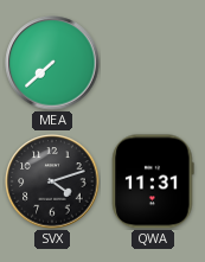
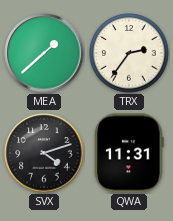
MEA: 7:38 -> 1:38 (44, 53)
TRX: none -> 2:36 (129, 53)
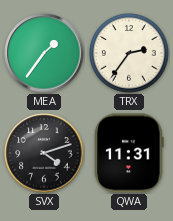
MEA: 1:38 -> 1:36 (44, 53)
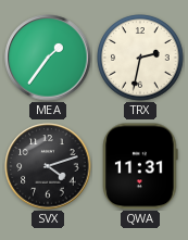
TRX: 2:36 -> 2:32 (140, 58)
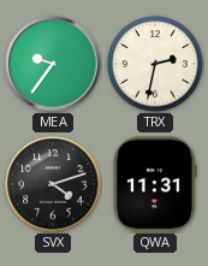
MEA: 1:36 -> 9:36 (53, 64)
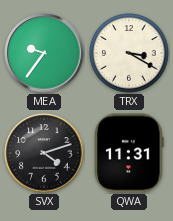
TRX: 2:32 -> 3:20 (129, 53)
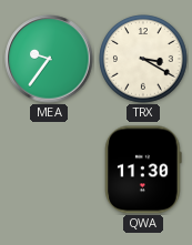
SVX: 4:12 -> none (44, 153)
QWA: 11:31 -> 11:30 (143, 170)
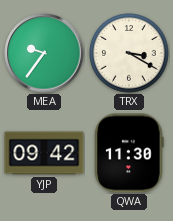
YJP: none -> 09:42 (44, 153)
